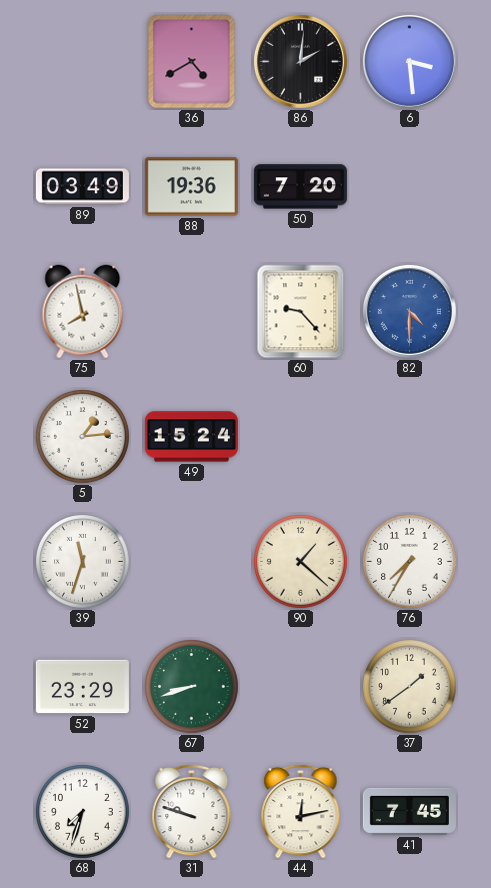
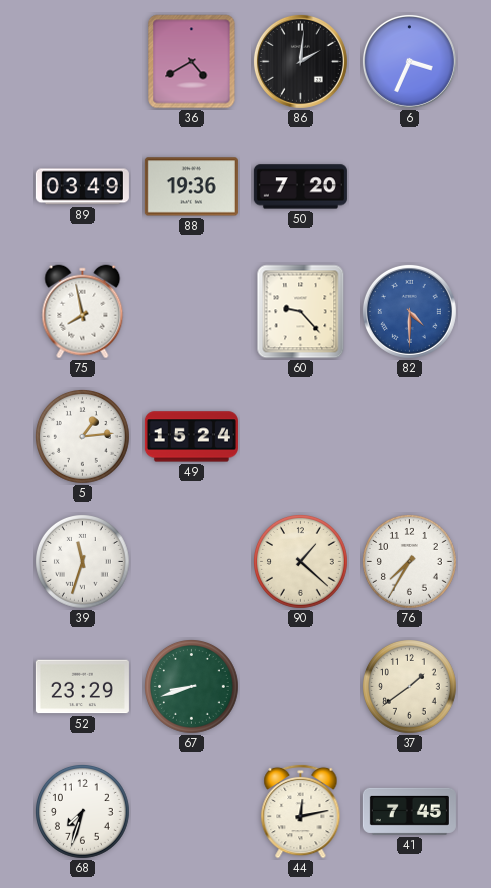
6: 3:29 -> 3:34 (409, 61)
31: 9:48 -> none (192, 811)
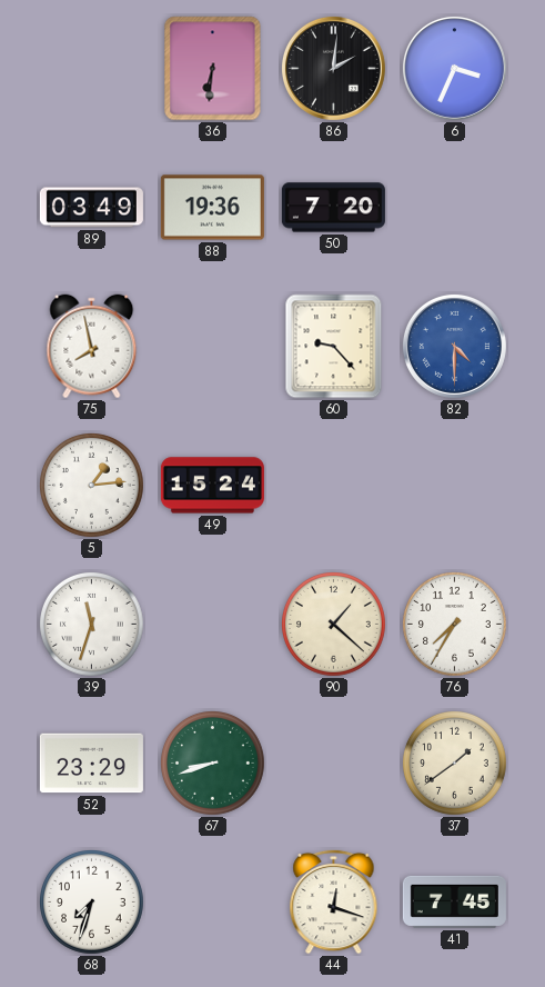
36: 4:40 -> 6:31 (213, 69)
44: 12:13 -> 12:18 (334, 901)
